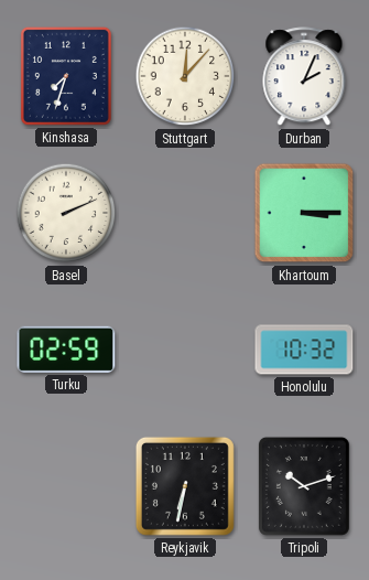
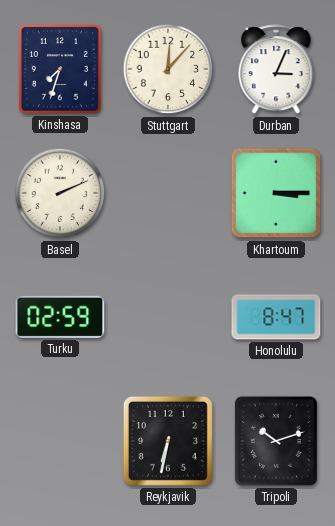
Durban: 2:04 -> 3:04 (276, 70)
Honolulu: 10:32 -> 8:47 (276, 317)
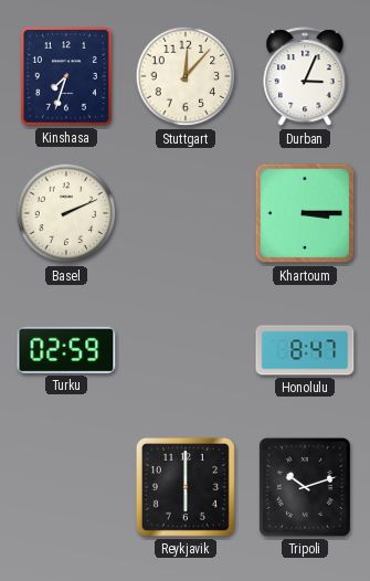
Reykjavik: 6:32 -> 6:00 (186, 487)
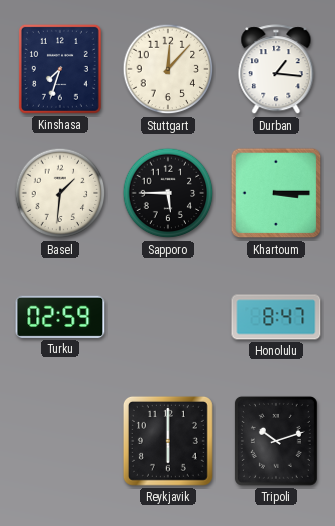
Durban: 3:04 -> 1:16 (276, 70)
Basel: 2:11 -> 1:31 (60, 193)
Sapporo: none -> 5:45 (168, 193)
